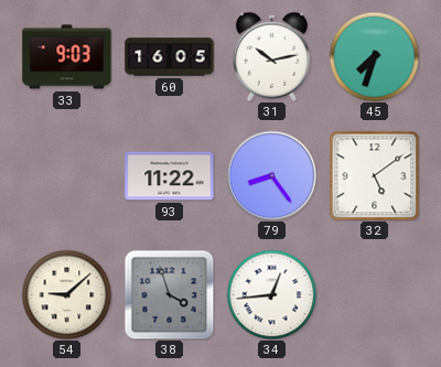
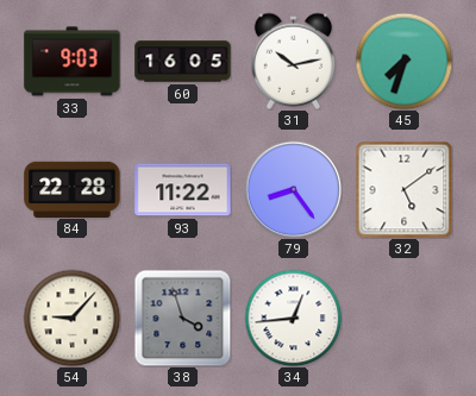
84: none -> 22:28 (73, 189)
54: 9:08 -> 9:07 (71, 318)
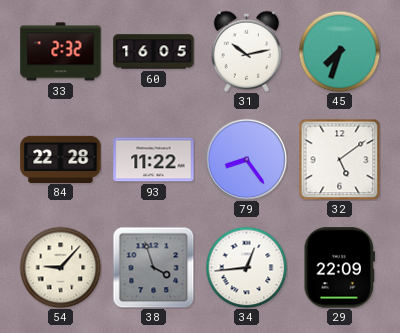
33: 9:03 -> 2:32 (61, 52)
29: none -> 22:09 (340, 268)
